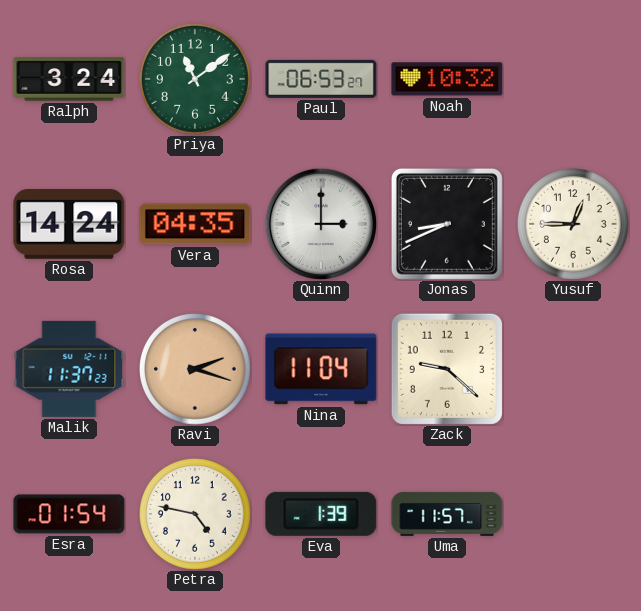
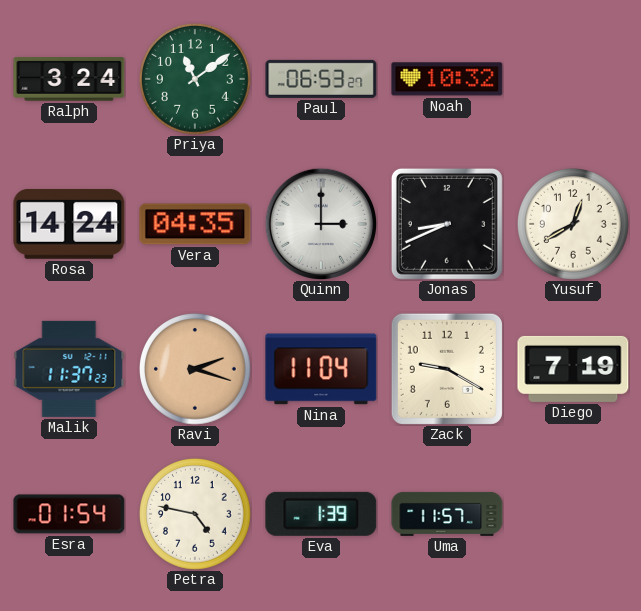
Yusuf: 12:45 -> 12:40 (574, 225)
Zack: 9:22 -> 9:20 (447, 369)
Diego: none -> 7:19 (573, 369)
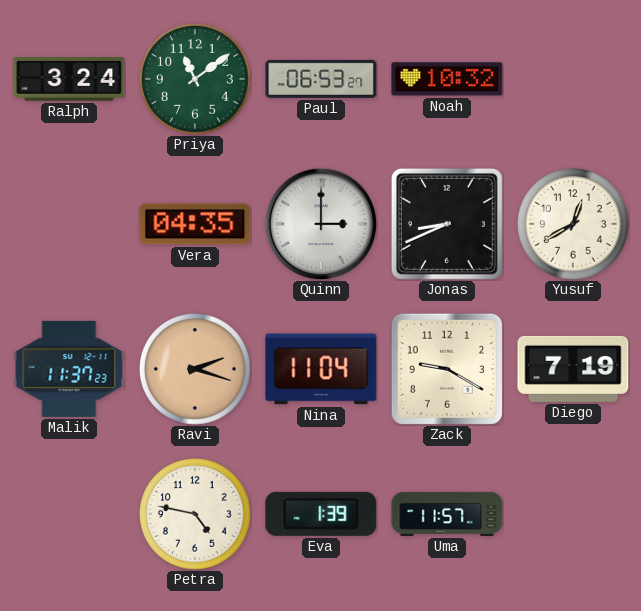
Rosa: 14:24 -> none (69, 224)
Esra: 01:54 -> none (69, 514)
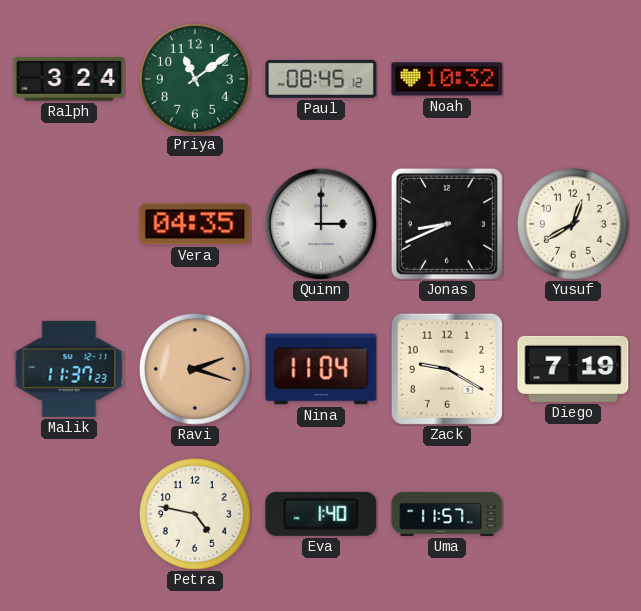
Paul: 06:53 -> 08:45 (321, 79)
Eva: 1:39 -> 1:40 (321, 514)
